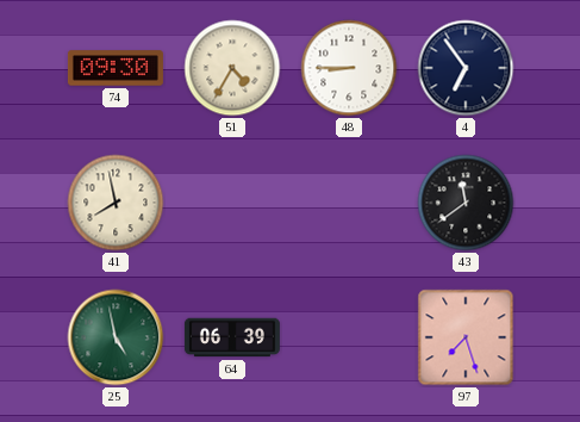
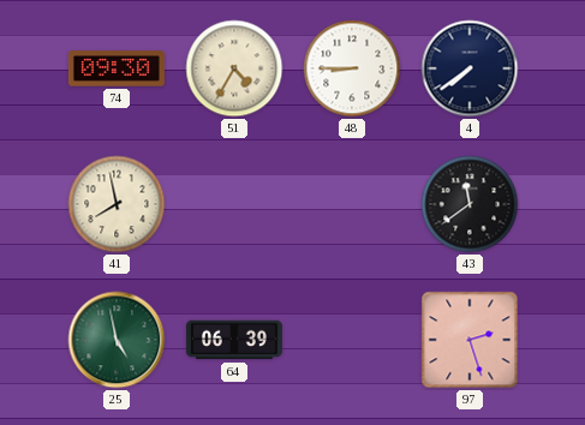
4: 6:54 -> 7:39 (470, 68)
97: 7:27 -> 2:27 (470, 340)
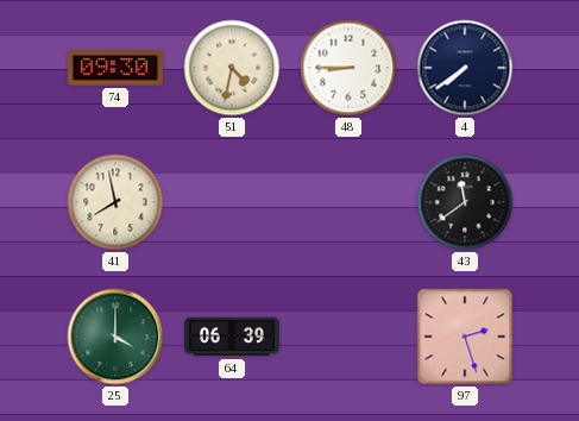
51: 4:35 -> 4:32 (232, 68)
25: 4:58 -> 4:00 (115, 337)
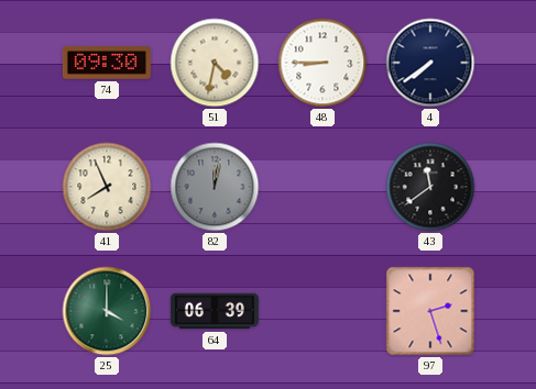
41: 7:58 -> 7:56 (107, 187)
82: none -> 12:02 (215, 187)
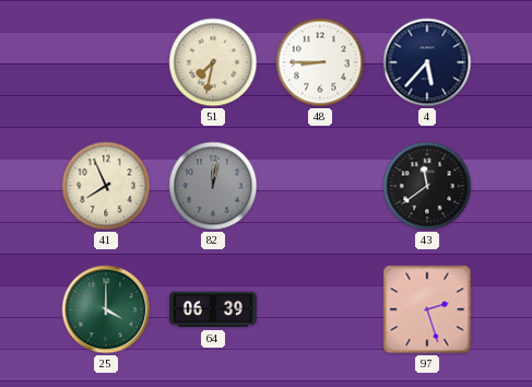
74: 09:30 -> none (107, 63)
51: 4:32 -> 7:32 (213, 62)
4: 7:39 -> 5:37 (427, 62)
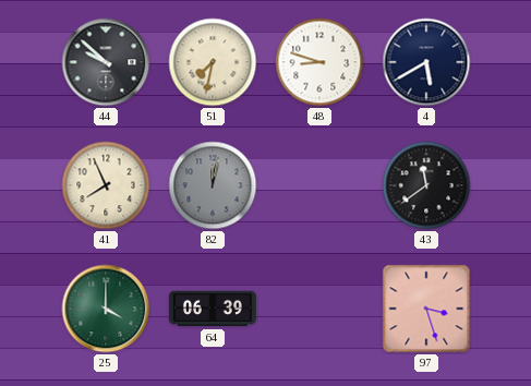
44: none -> 9:52 (106, 62)
48: 8:45 -> 8:48 (319, 62)
4: 5:37 -> 5:40 (426, 62)
97: 2:27 -> 3:27 (426, 309)
